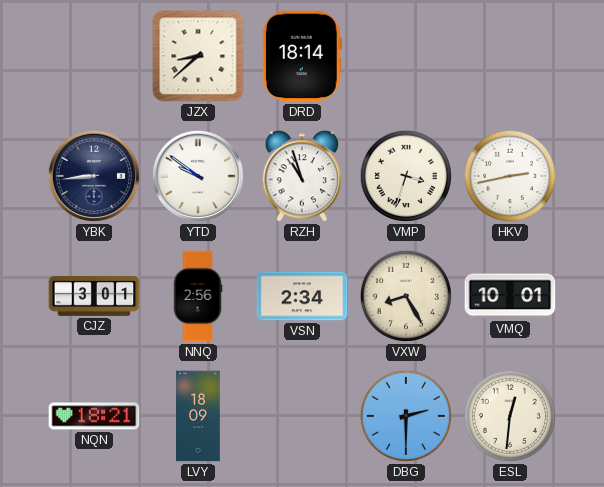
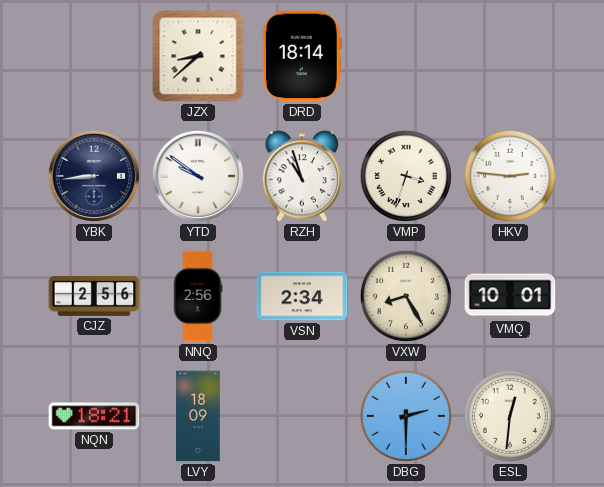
HKV: 2:43 -> 2:46 (510, 176)
CJZ: 3:01 -> 2:56 (94, 296)
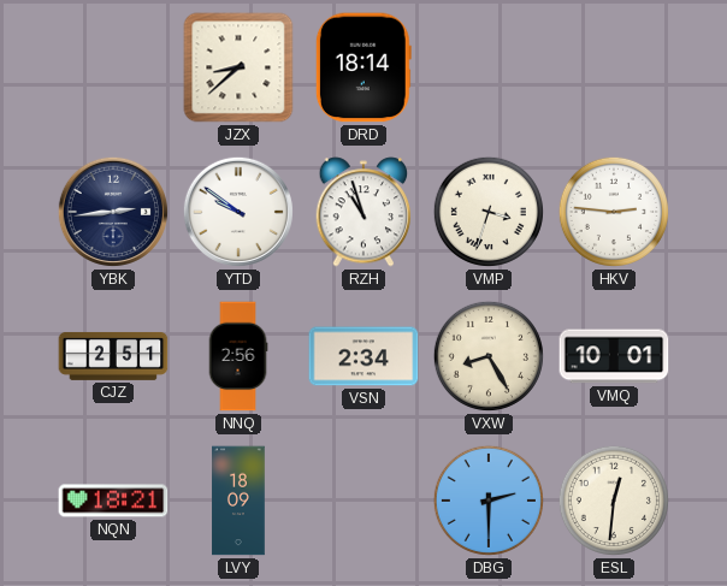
YBK: 8:44 -> 2:44 (113, 212)
CJZ: 2:56 -> 2:51 (113, 356)
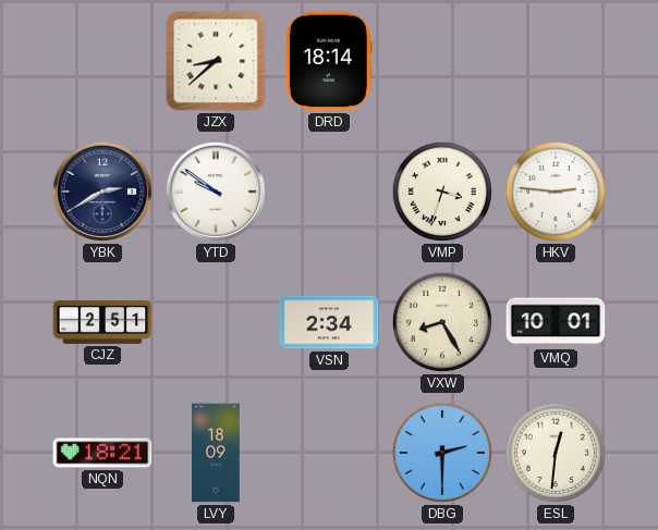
YBK: 2:44 -> 2:40 (102, 192)
RZH: 10:57 -> none (363, 212)
NNQ: 2:56 -> none (238, 356)
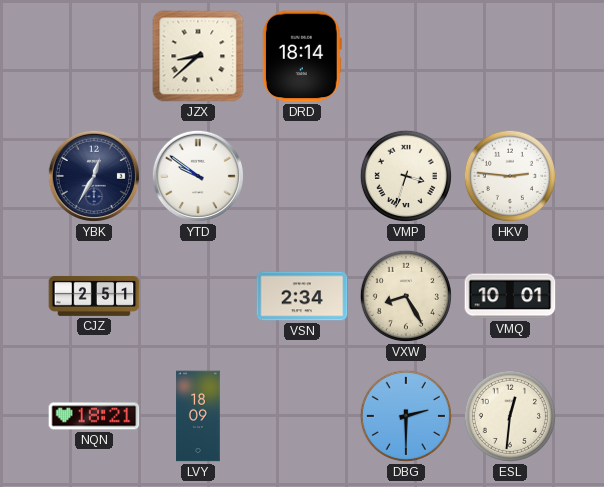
YBK: 2:40 -> 12:35 (94, 176)
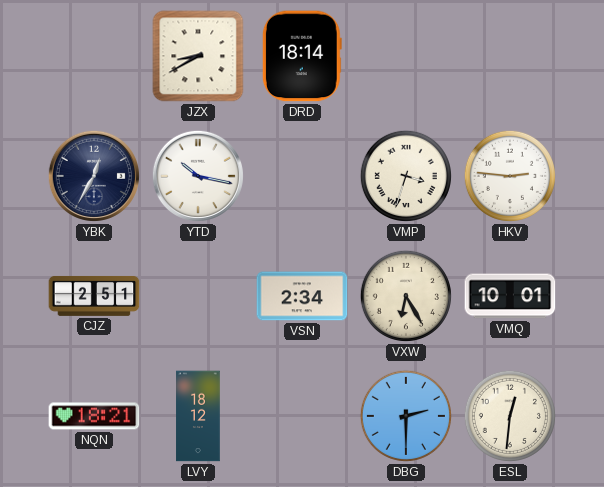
JZX: 8:38 -> 8:40 (198, 56)
YTD: 9:51 -> 10:17 (198, 176)
VXW: 8:25 -> 6:25 (406, 296)
LVY: 18:09 -> 18:12 (198, 416)
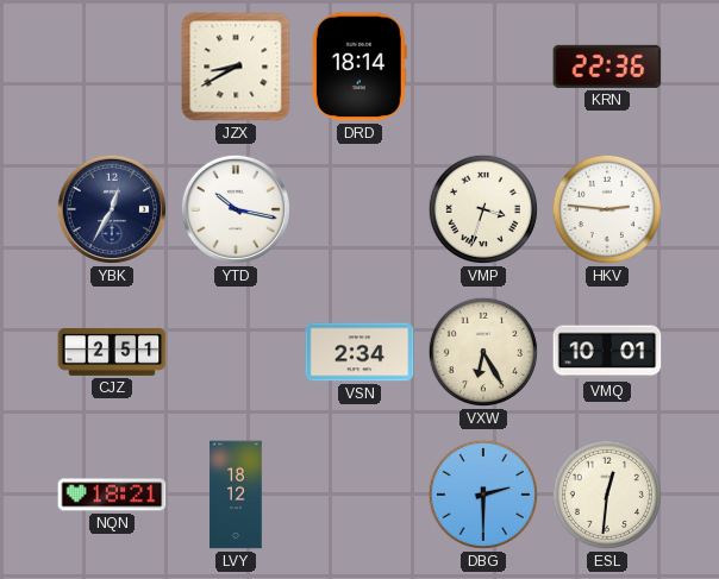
KRN: none -> 22:36 (607, 67)
